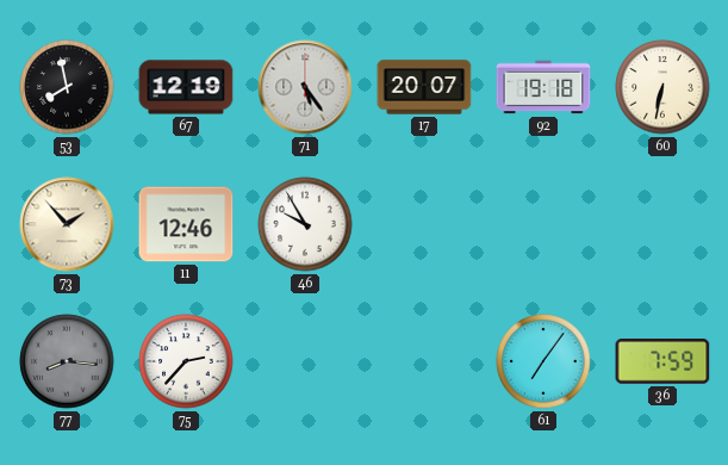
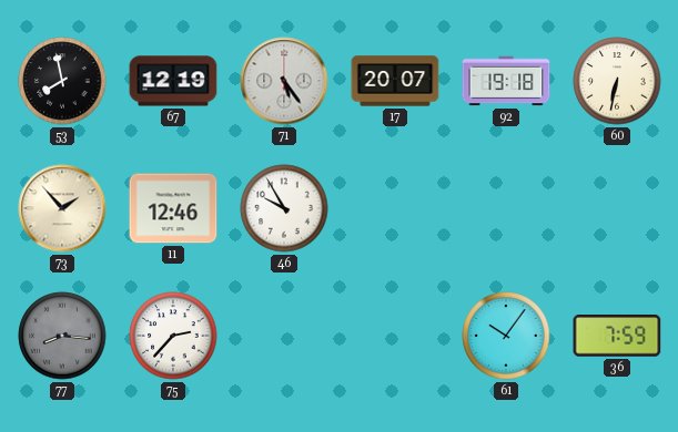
61: 7:06 -> 10:06 (506, 336)
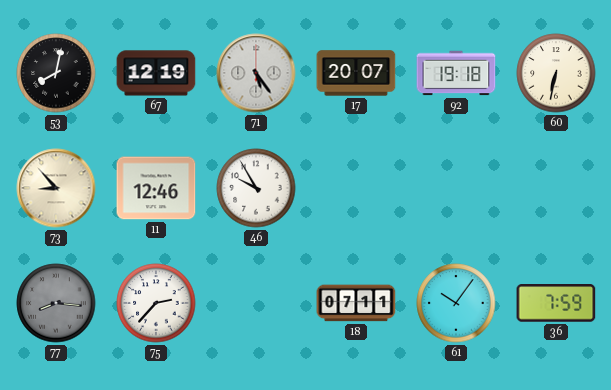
53: 7:58 -> 8:02 (56, 73)
73: 1:53 -> 8:53 (56, 188)
18: none -> 07:11 (356, 303)
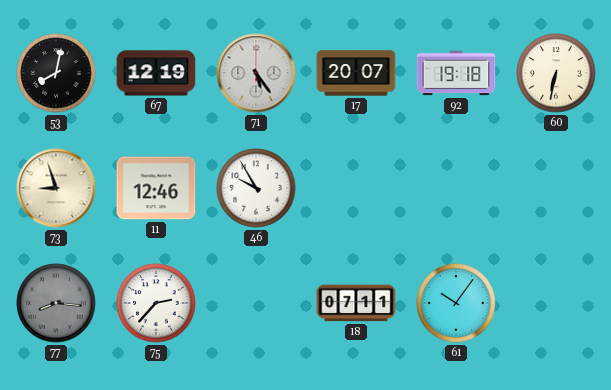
73: 8:53 -> 8:57 (56, 188)
36: 7:59 -> none (556, 303)
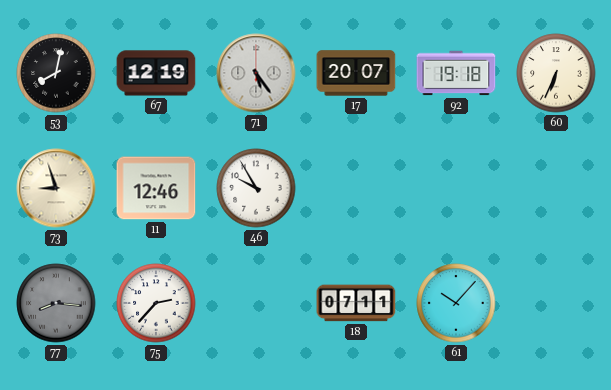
60: 6:32 -> 6:34 (556, 73)
61: 10:06 -> 10:07 (456, 303)
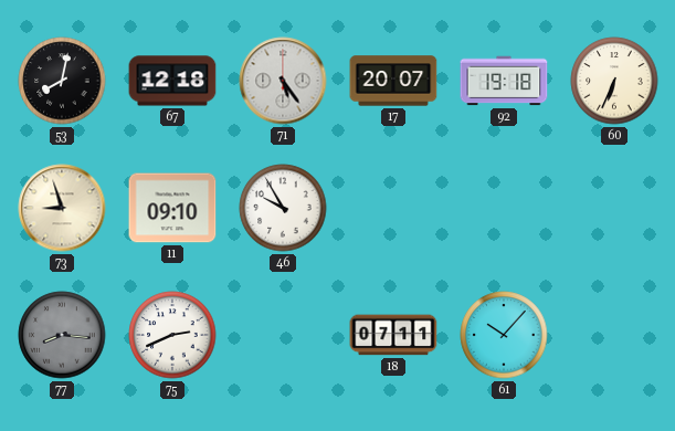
67: 12:19 -> 12:18 (172, 81)
11: 12:46 -> 09:10 (172, 208)
75: 2:37 -> 2:41 (172, 335)
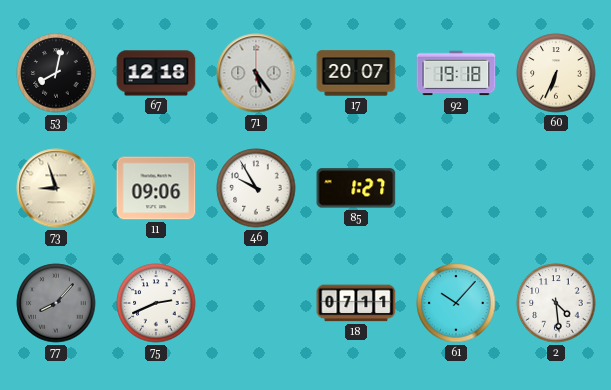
11: 09:10 -> 09:06 (156, 188)
85: none -> 1:27 (356, 188)
77: 8:16 -> 8:07 (56, 303)
2: none -> 4:29 (556, 303)
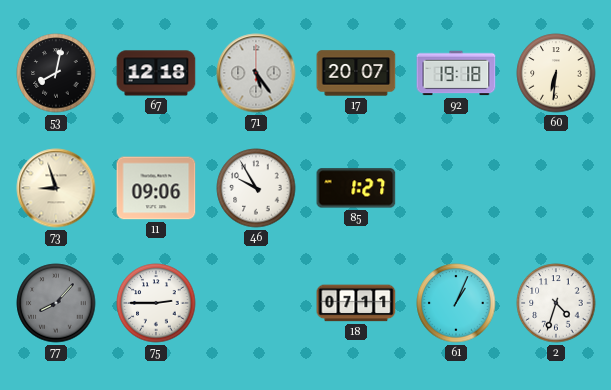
60: 6:34 -> 6:31 (556, 73)
75: 2:41 -> 2:45 (156, 303)
61: 10:07 -> 1:04 (456, 303)
2: 4:29 -> 4:33 (556, 303)
